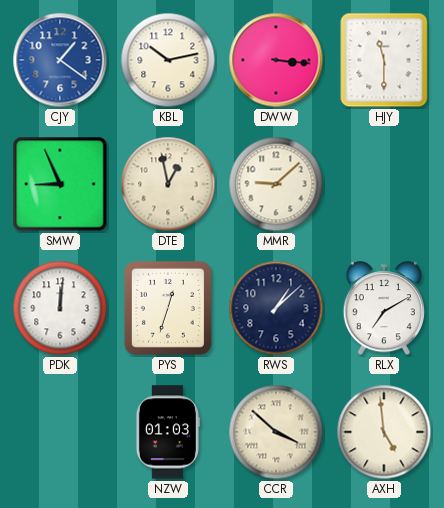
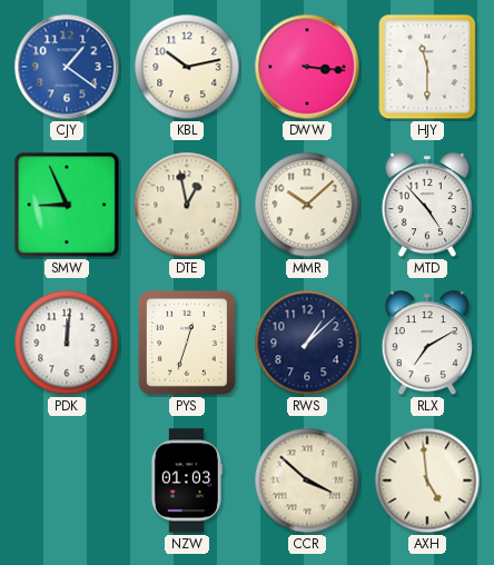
MMR: 9:08 -> 10:08 (307, 205)
MTD: none -> 4:53 (427, 206)
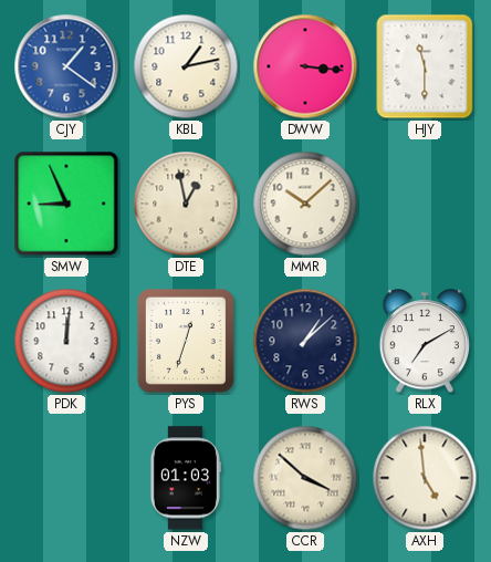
KBL: 10:13 -> 1:13 (186, 66)
MTD: 4:53 -> none (427, 206)
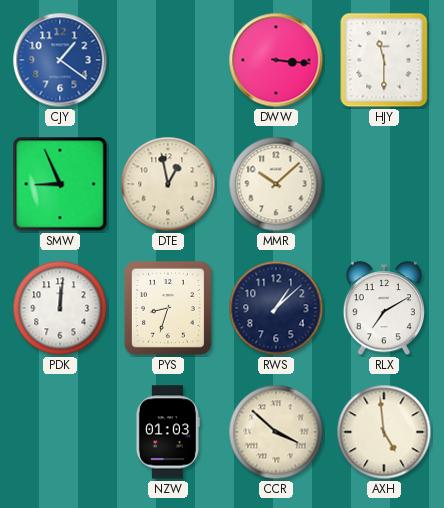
KBL: 1:13 -> none (186, 66)
PYS: 12:33 -> 8:33 (168, 308)
